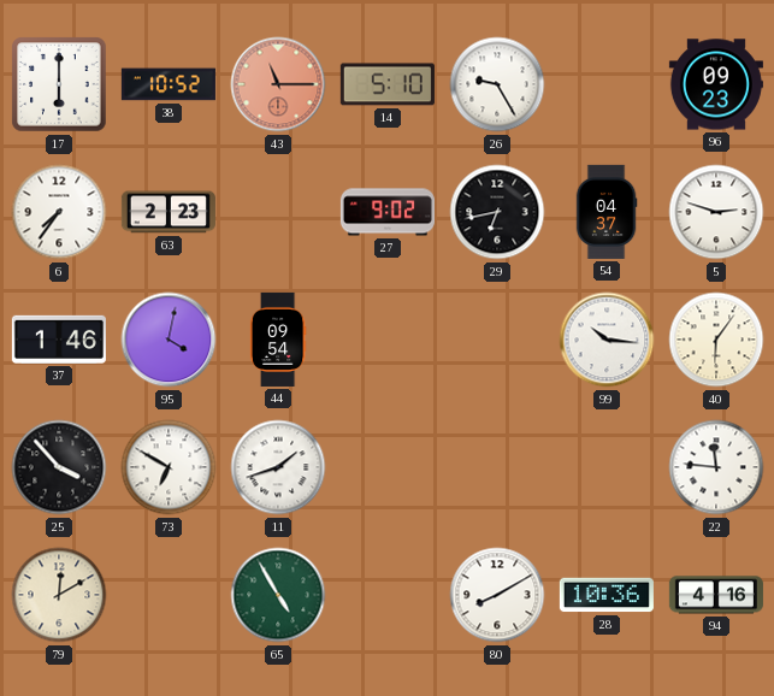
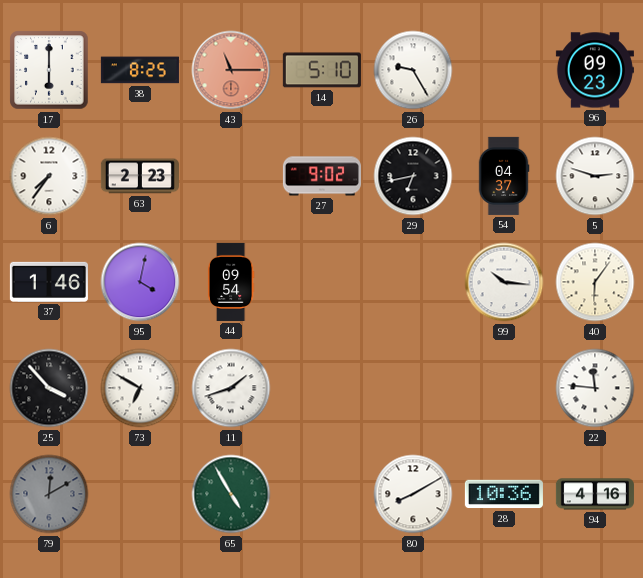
38: 10:52 -> 8:25 (140, 70)
79 dial: cream -> grey (49, 494)
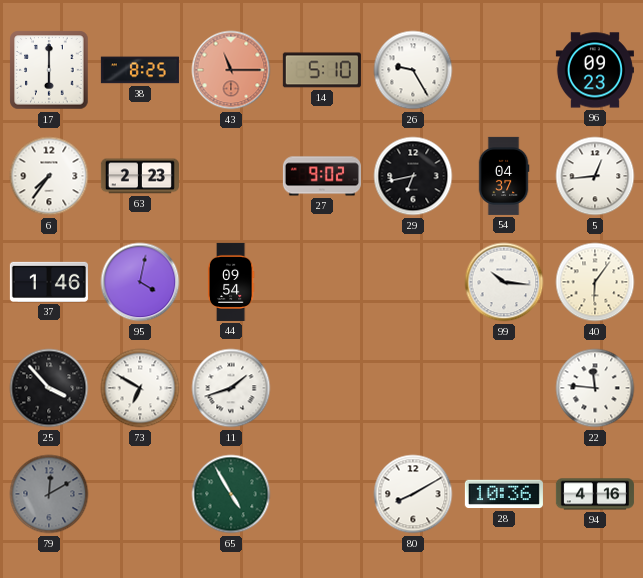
5: 2:48 -> 12:44 (595, 176)
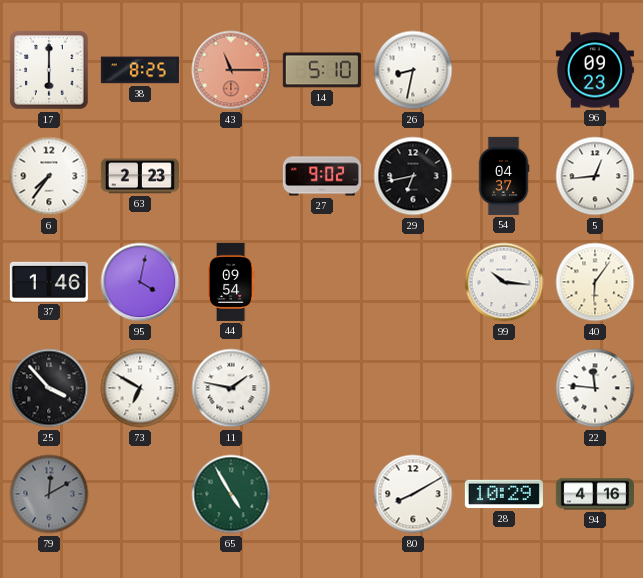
26: 9:25 -> 8:32 (413, 70)
11: 1:42 -> 1:47 (231, 388)
28: 10:36 -> 10:29 (504, 494)
